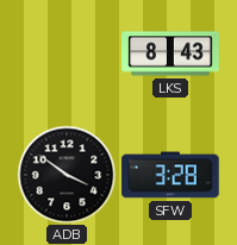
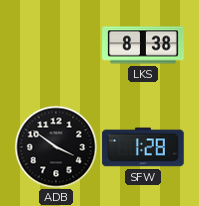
LKS: 8:43 -> 8:38 (143, 45)
SFW: 3:28 -> 1:28 (143, 147)
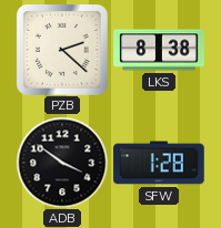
PZB: none -> 2:22 (62, 50)
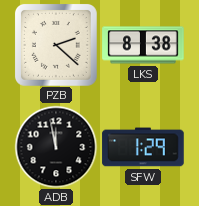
ADB: 3:51 -> 11:58 (56, 147)
SFW: 1:28 -> 1:29 (143, 147)
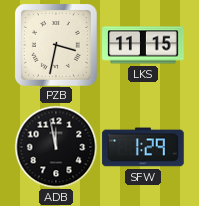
PZB: 2:22 -> 3:32 (56, 45)
LKS: 8:38 -> 11:15 (143, 45)
